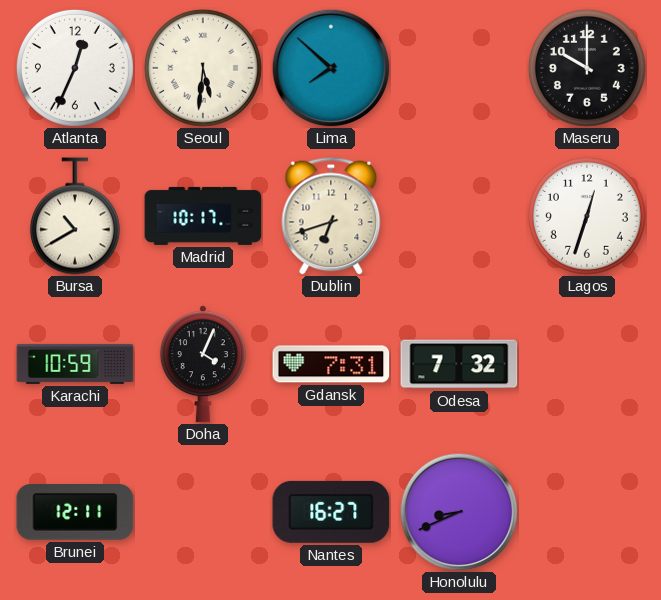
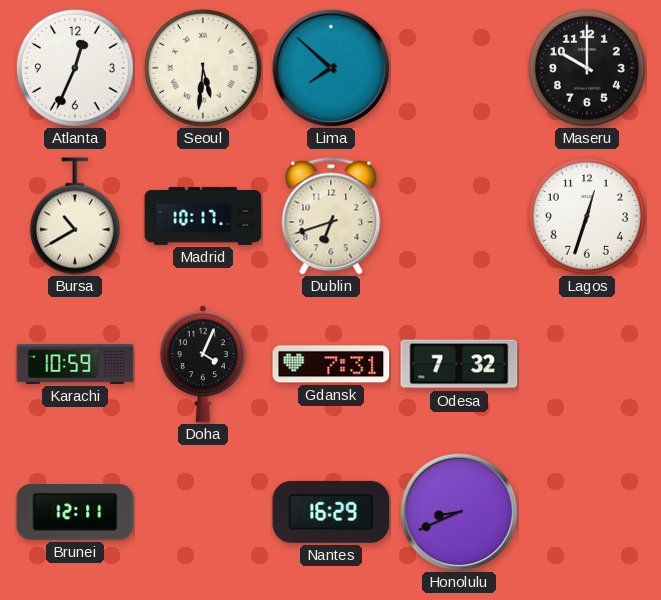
Nantes: 16:27 -> 16:29 (331, 512)
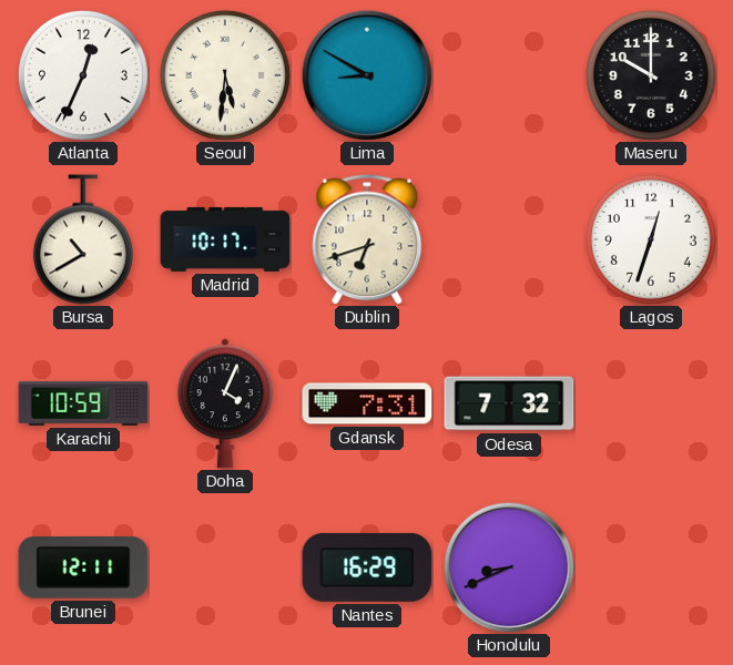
Lima: 7:52 -> 8:50 (367, 75)
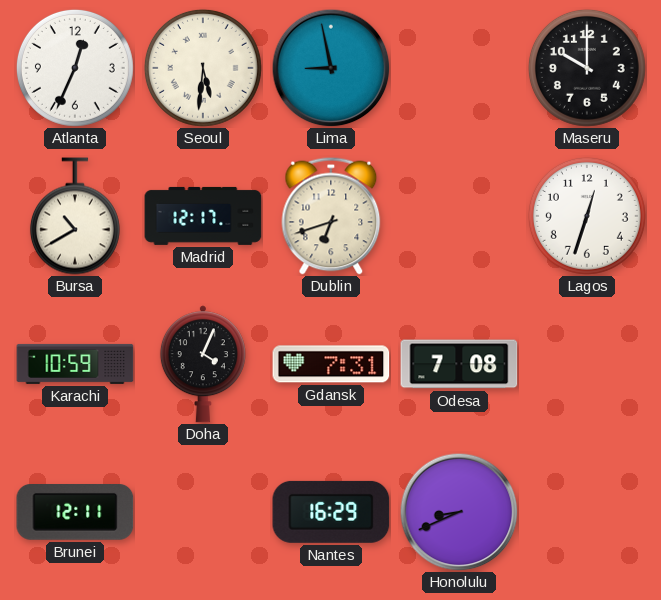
Lima: 8:50 -> 8:58 (331, 68)
Madrid: 10:17 -> 12:17 (203, 216)
Odesa: 7:32 -> 7:08 (459, 364)
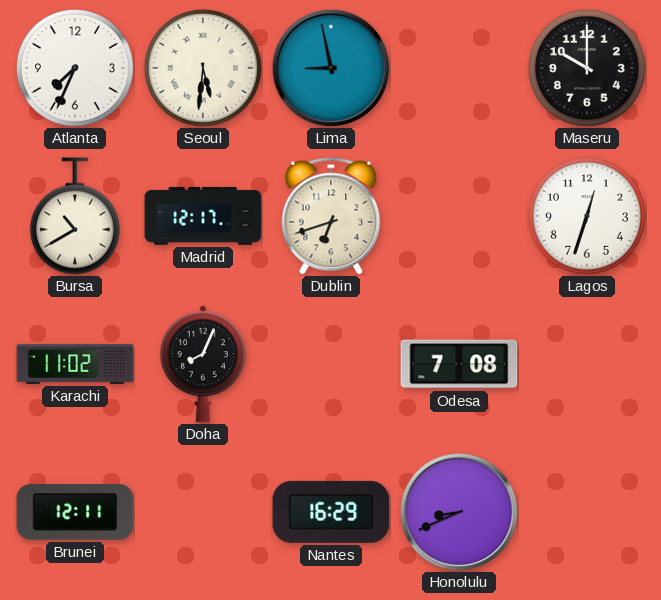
Atlanta: 12:34 -> 7:34 (75, 68)
Karachi: 10:59 -> 11:02 (75, 364)
Doha: 4:04 -> 8:04 (203, 364)
Gdansk: 7:31 -> none (331, 364)
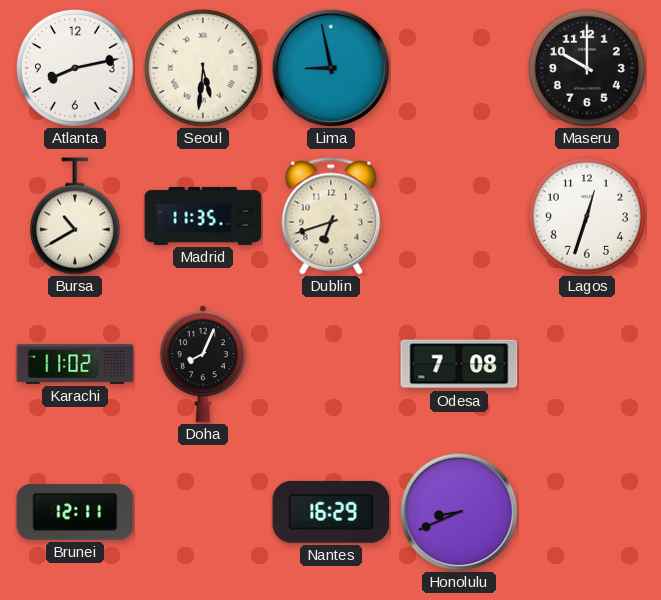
Atlanta: 7:34 -> 8:13 (75, 68)
Madrid: 12:17 -> 11:35 (203, 216)
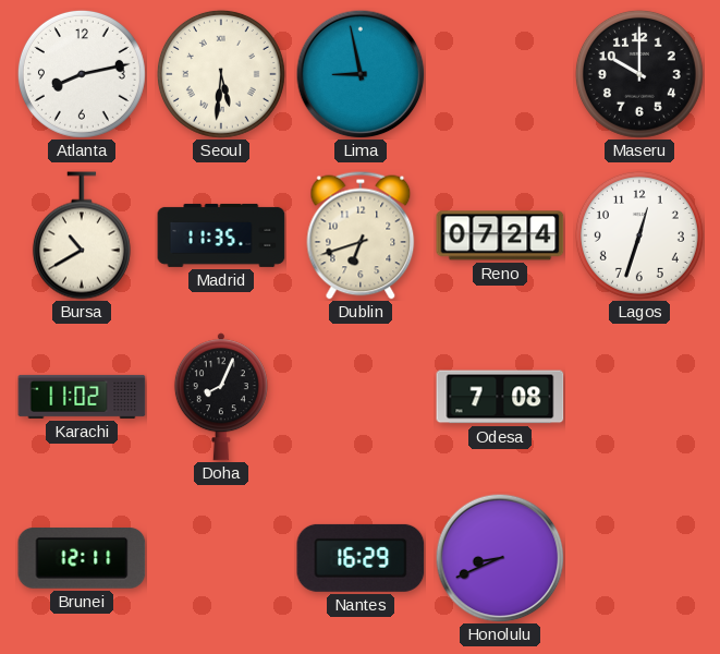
Reno: none -> 07:24 (500, 235)
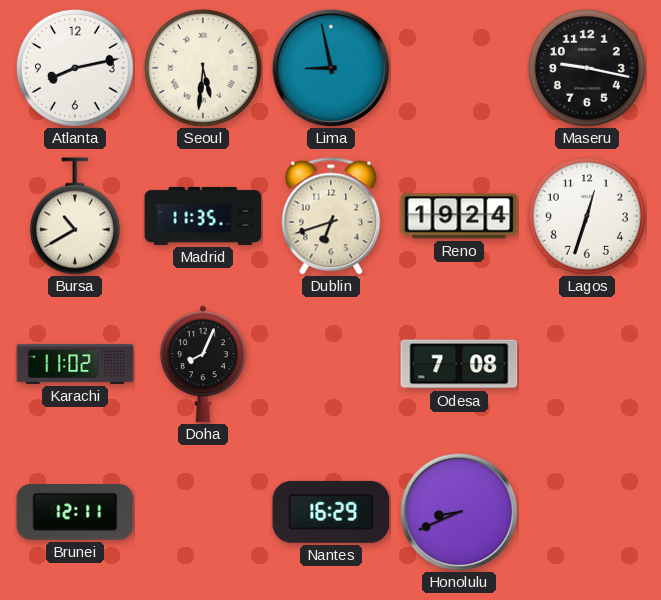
Maseru: 10:00 -> 9:17 (587, 68)
Reno: 07:24 -> 19:24 (459, 216)
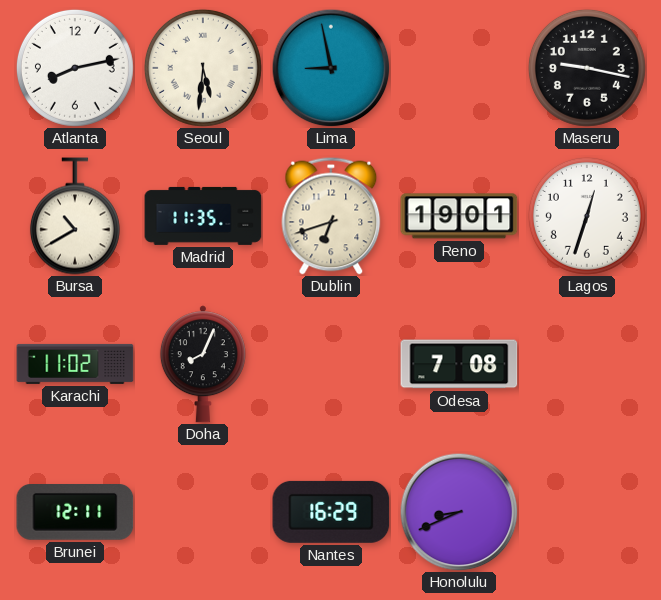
Reno: 19:24 -> 19:01 (459, 216)
